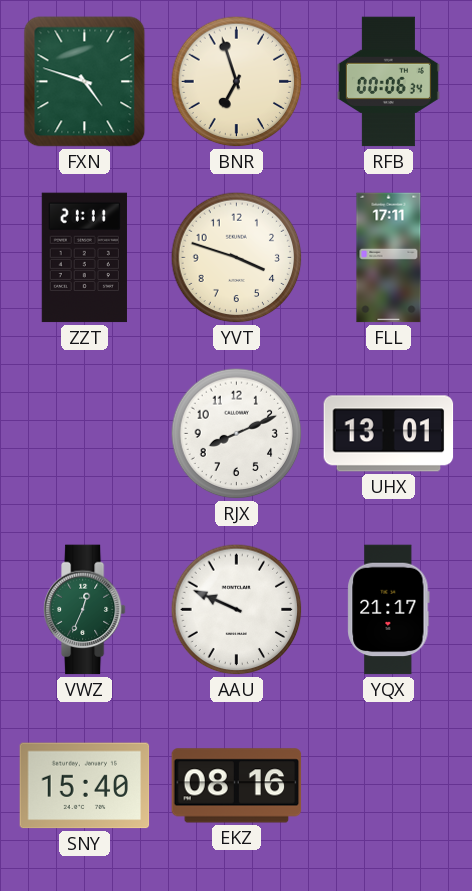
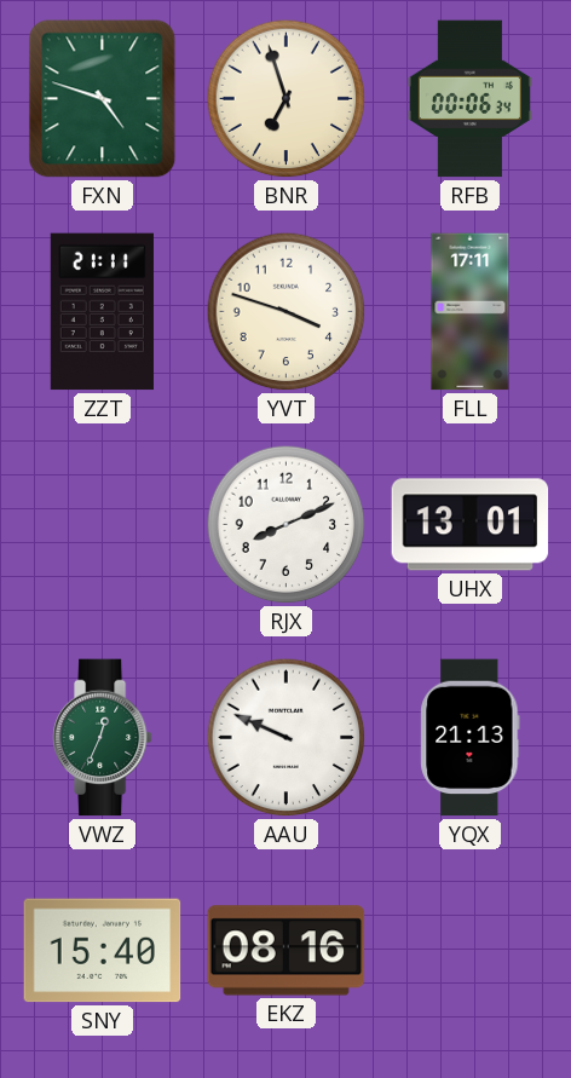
YQX: 21:17 -> 21:13 (471, 738)
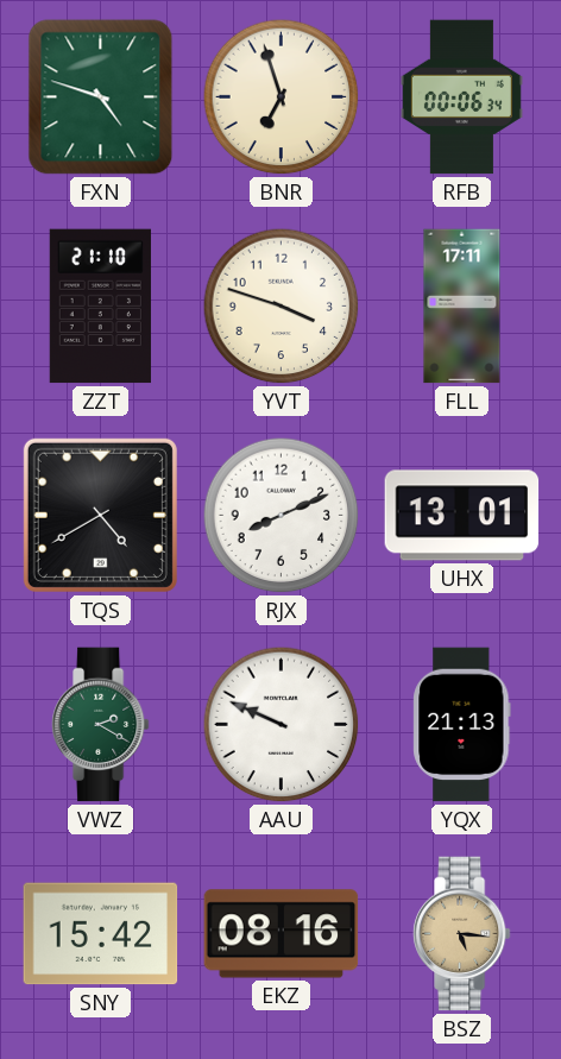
ZZT: 21:11 -> 21:10 (100, 307)
TQS: none -> 4:40 (100, 515)
VWZ: 12:34 -> 2:20 (100, 725)
SNY: 15:40 -> 15:42 (101, 934)
BSZ: none -> 5:16 (461, 934)
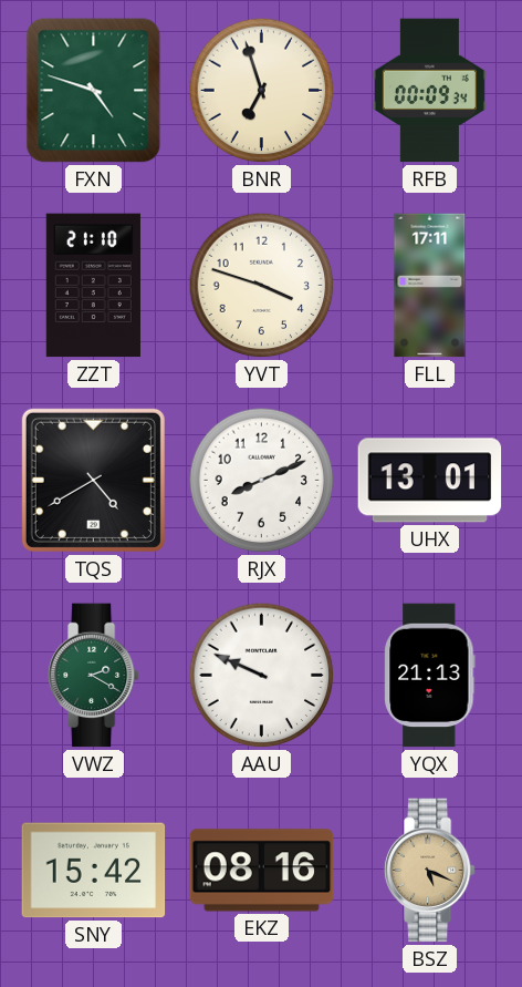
RFB: 00:06 -> 00:09 (429, 91)
BSZ: 5:16 -> 5:19 (429, 871)
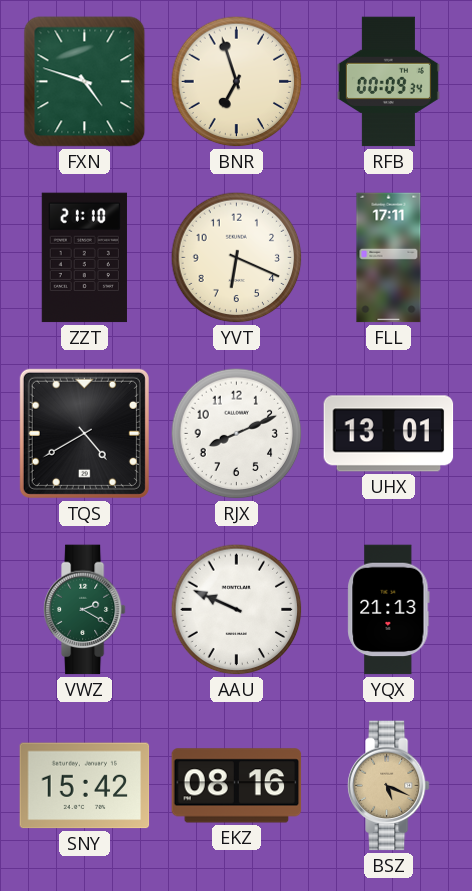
YVT: 3:48 -> 6:19 (237, 258)
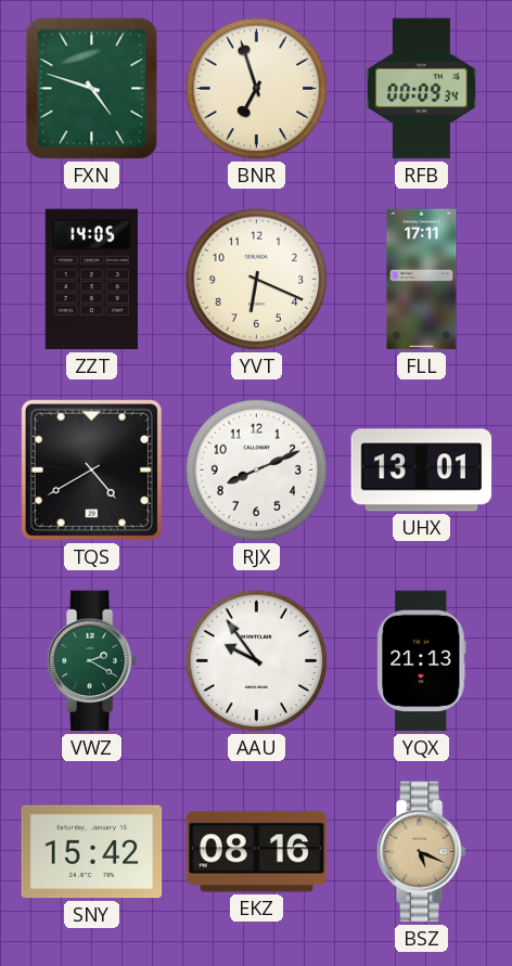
ZZT: 21:10 -> 14:05 (91, 280)
AAU: 9:49 -> 9:54 (257, 661)
